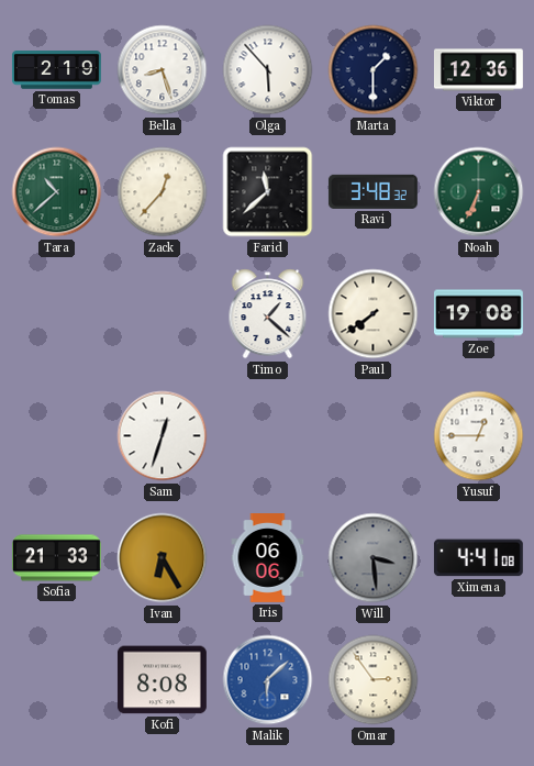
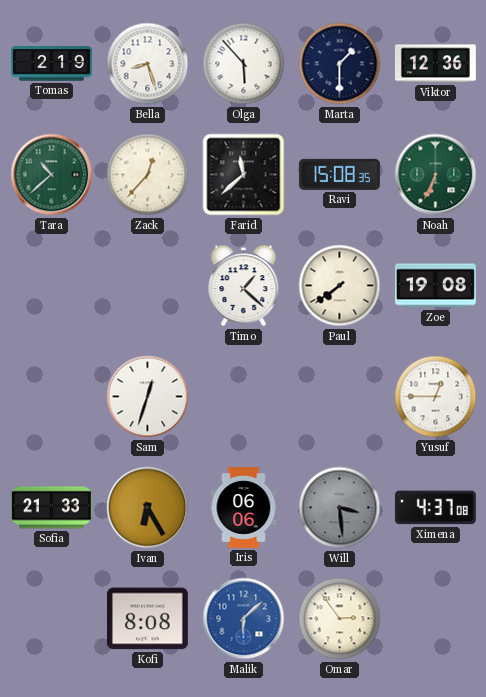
Ravi: 3:48 -> 15:08 (339, 174)
Ximena: 4:41 -> 4:37 (435, 508)
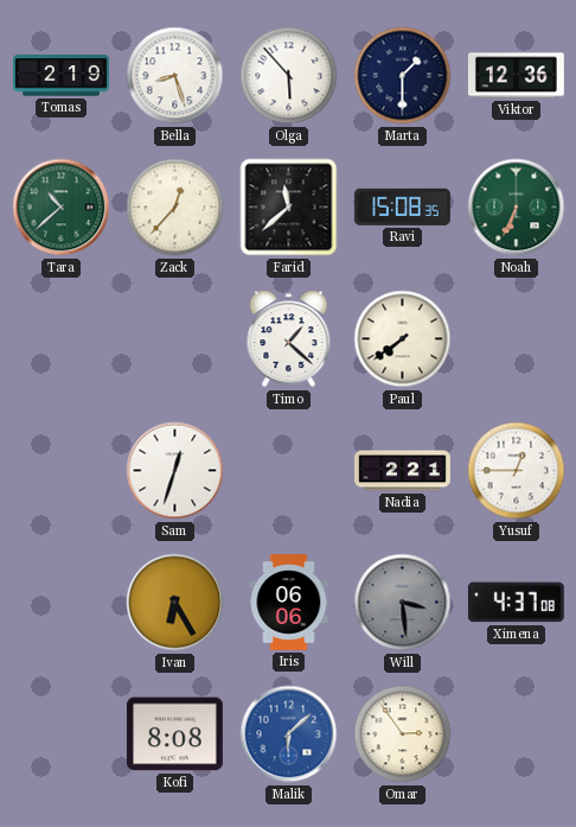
Zoe: 19:08 -> none (435, 286)
Nadia: none -> 2:21 (403, 471)
Sofia: 21:33 -> none (51, 508)
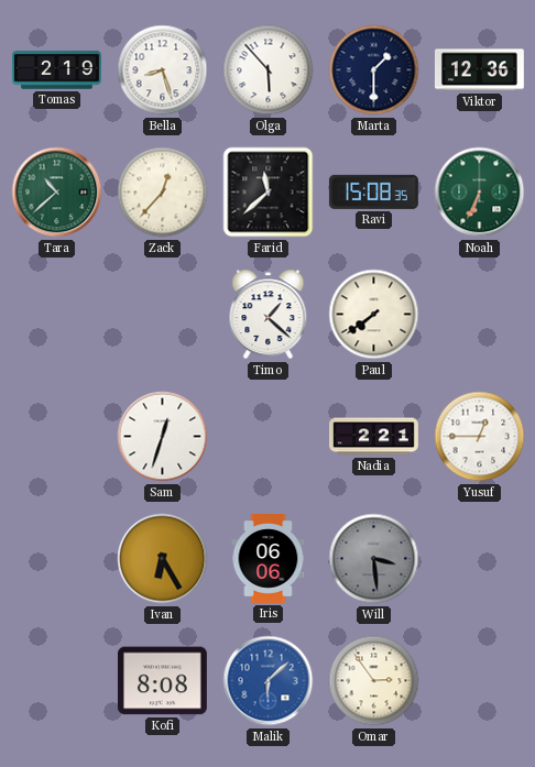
Ximena: 4:37 -> none (516, 603)
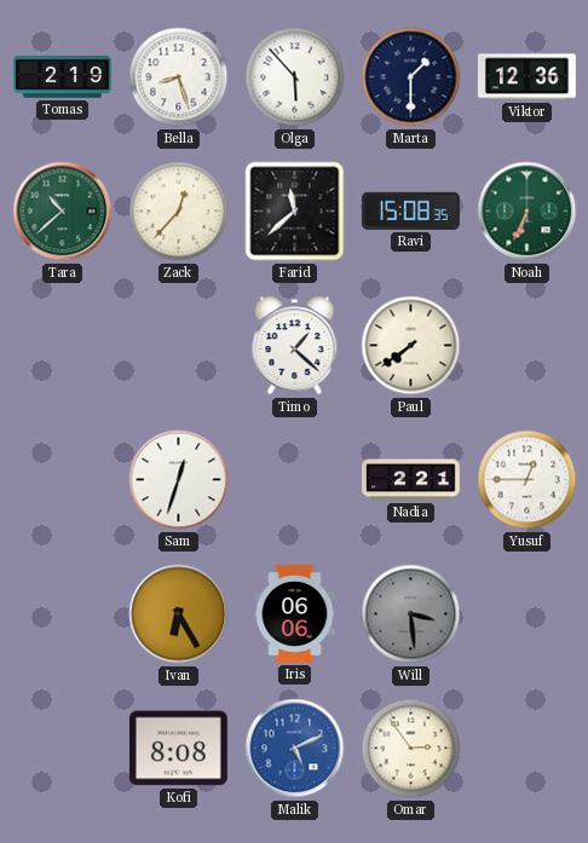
Malik: 6:08 -> 5:11 (295, 749)
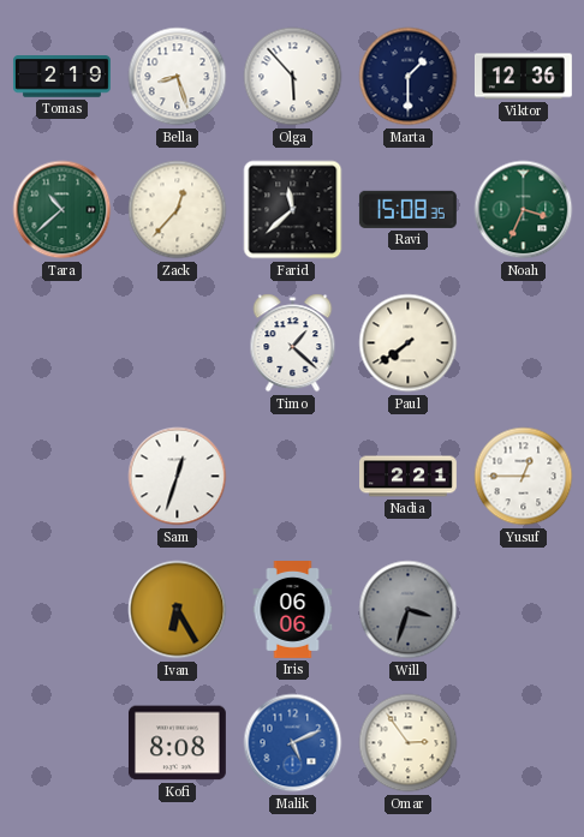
Noah: 6:34 -> 3:34 (524, 210)
Will: 3:29 -> 3:33 (409, 610)
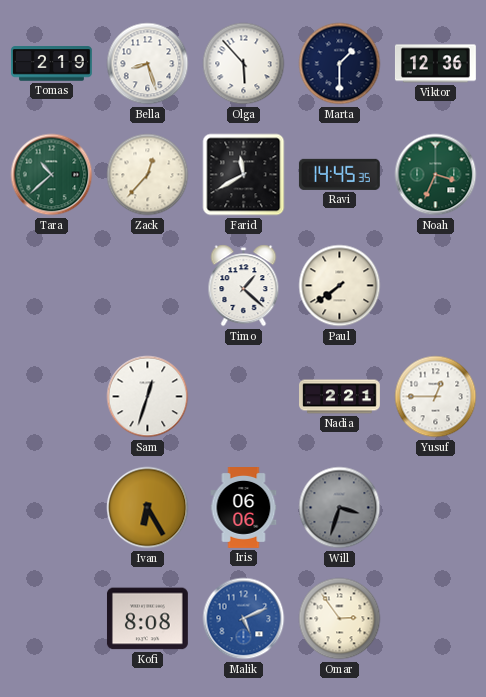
Farid: 11:38 -> 11:40 (244, 175)
Ravi: 15:08 -> 14:45 (339, 174)
